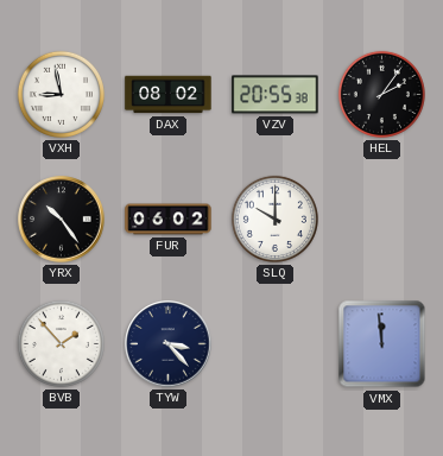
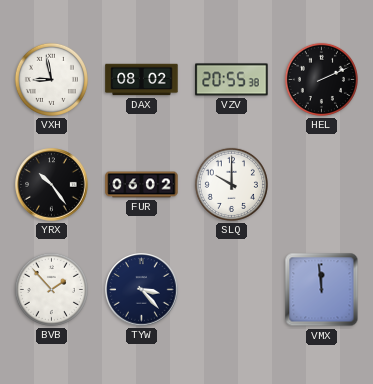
HEL: 2:06 -> 2:11 (321, 79)
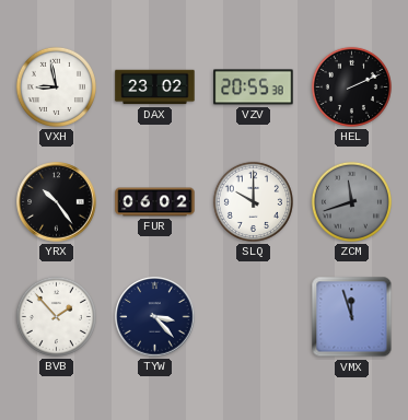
DAX: 08:02 -> 23:02 (155, 87)
ZCM: none -> 11:42 (351, 201)
VMX: 11:59 -> 11:57 (352, 317)
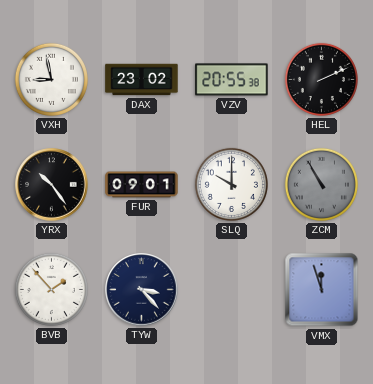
FUR: 06:02 -> 09:01 (142, 185)
ZCM: 11:42 -> 10:55 (321, 184)
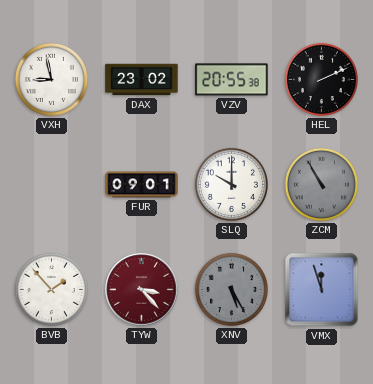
YRX: 10:24 -> none (52, 185)
TYW dial: navy -> burgundy (142, 290)
XNV: none -> 5:25 (231, 289)
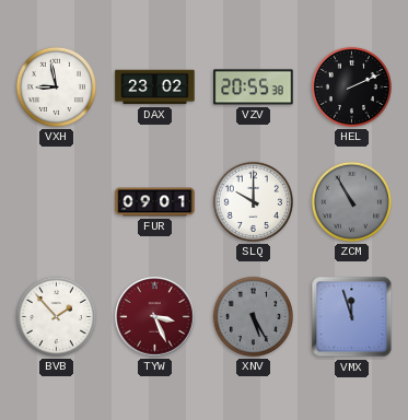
TYW: 3:23 -> 3:26 (155, 317)
